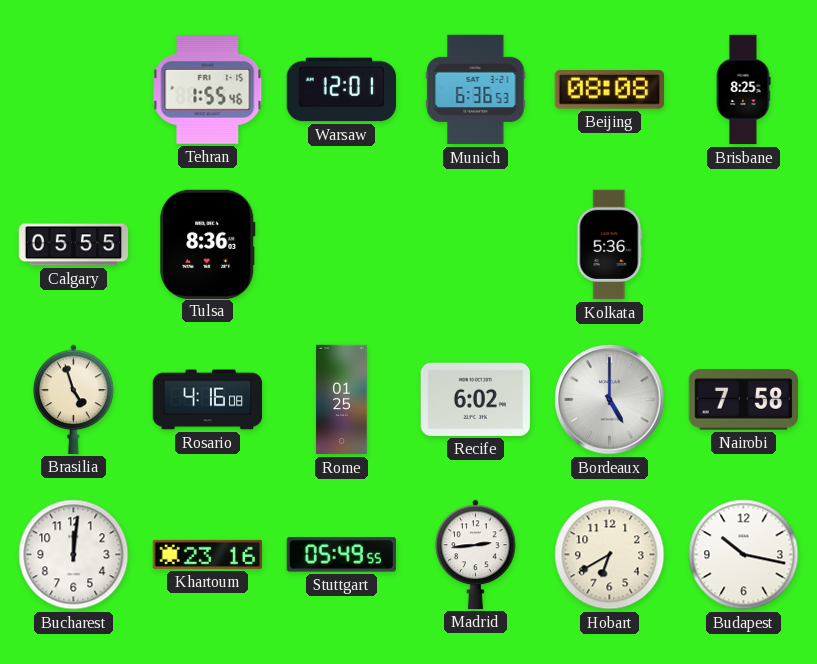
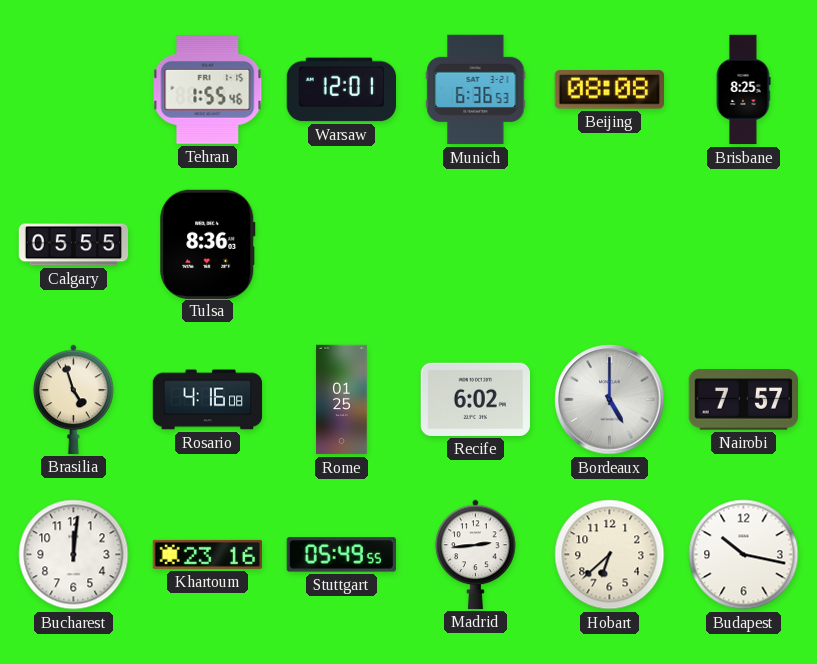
Kolkata: 5:36 -> none (610, 245)
Nairobi: 7:58 -> 7:57 (743, 400)
Hobart: 6:40 -> 6:38 (610, 555)
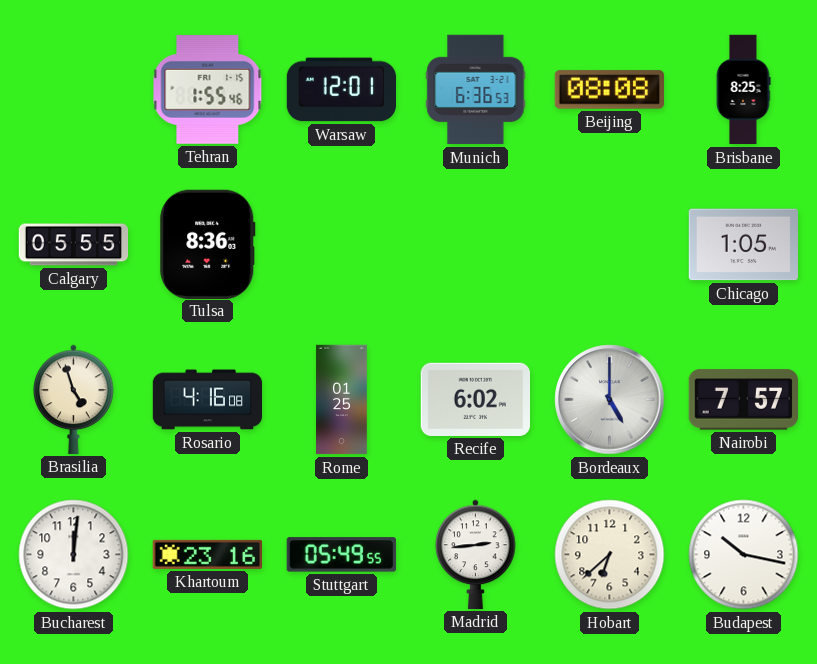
Chicago: none -> 1:05 (743, 245)
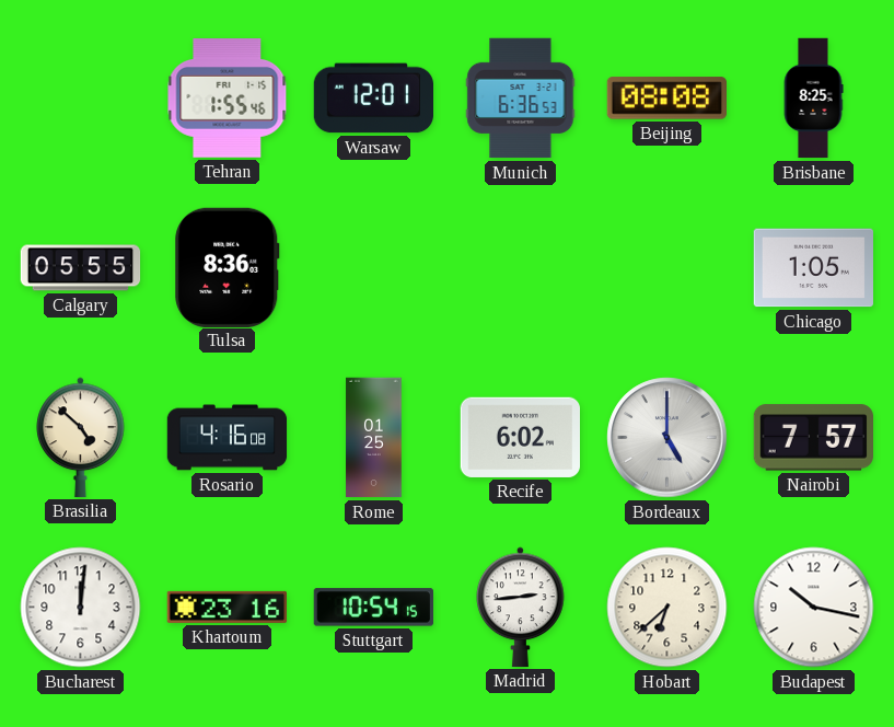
Brasilia: 4:57 -> 4:52 (81, 437)
Stuttgart: 05:49 -> 10:54 (373, 608)
